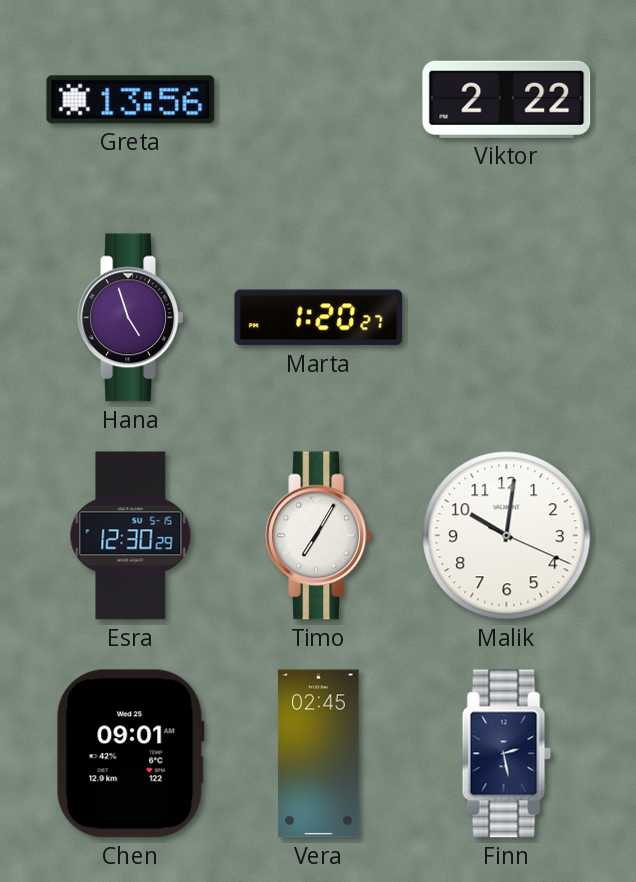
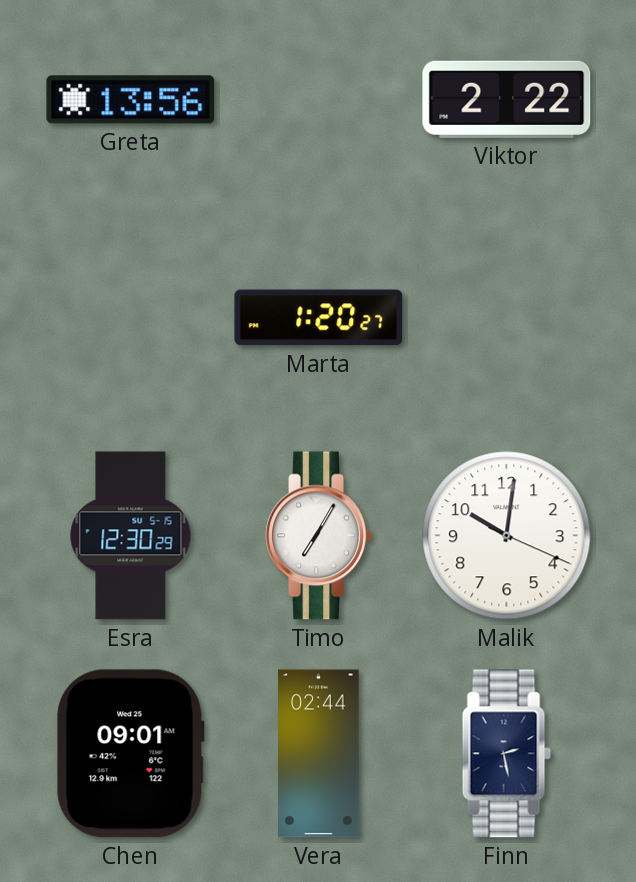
Hana: 4:57 -> none (131, 318)
Vera: 02:45 -> 02:44 (319, 754)
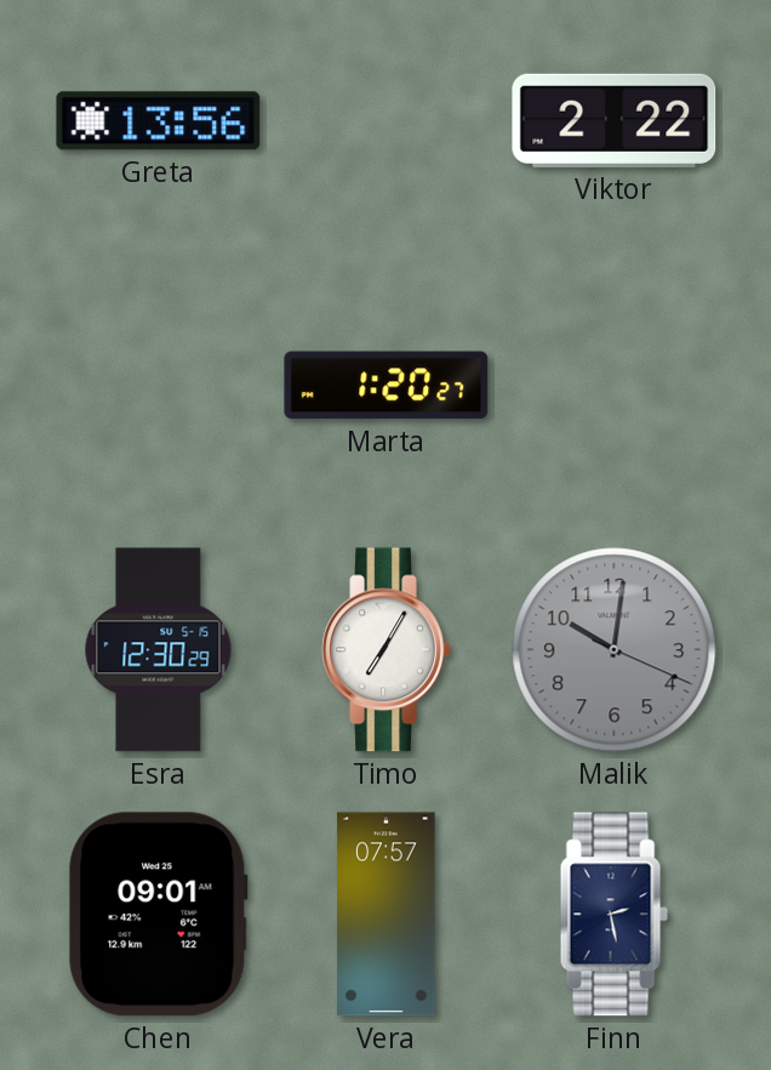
Malik dial: white -> grey (615, 650)
Vera: 02:44 -> 07:57 (387, 915)
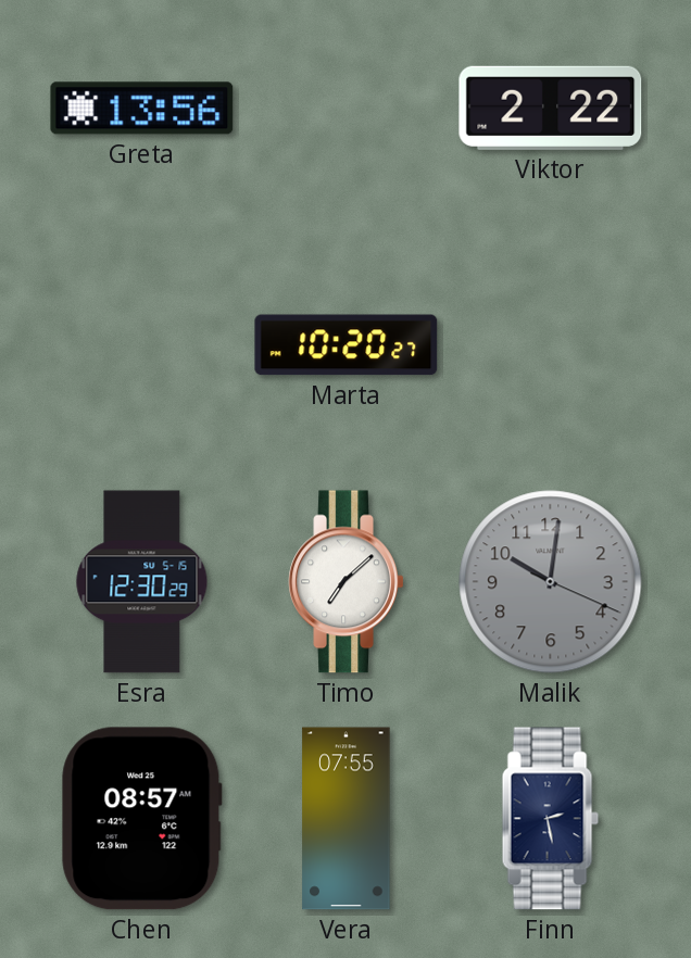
Marta: 1:20 -> 10:20 (347, 345)
Timo: 7:05 -> 7:08 (347, 582)
Chen: 09:01 -> 08:57 (142, 819)
Vera: 07:57 -> 07:55 (347, 819)
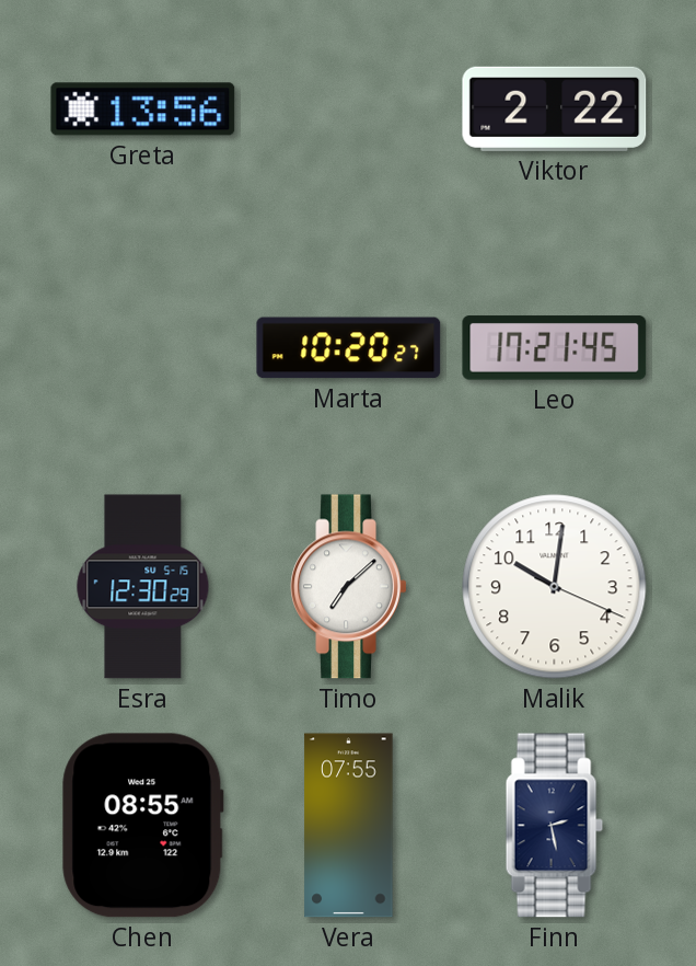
Leo: none -> 17:21 (555, 348)
Malik dial: grey -> white (555, 587)
Chen: 08:57 -> 08:55 (143, 826)
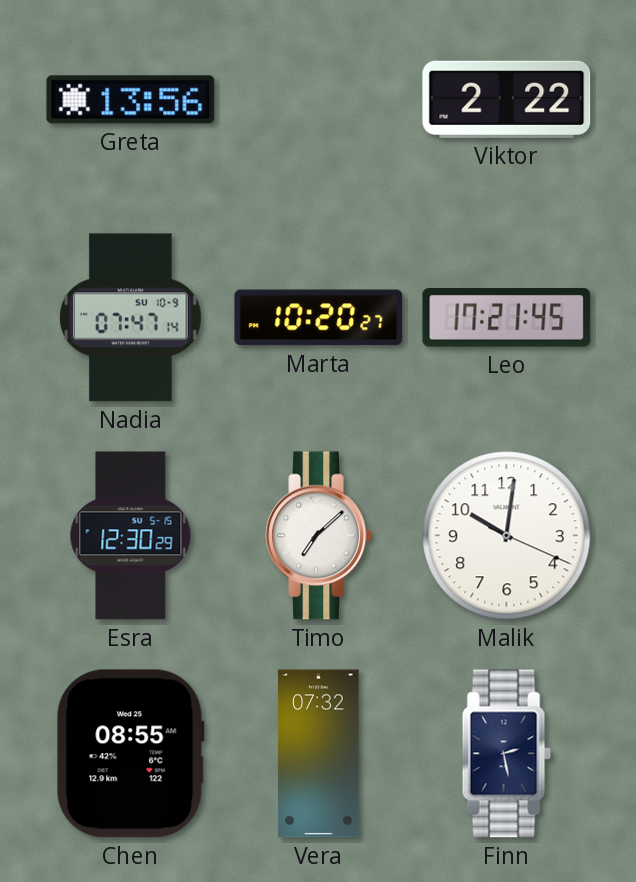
Nadia: none -> 07:47 (131, 318)
Vera: 07:55 -> 07:32 (319, 754)
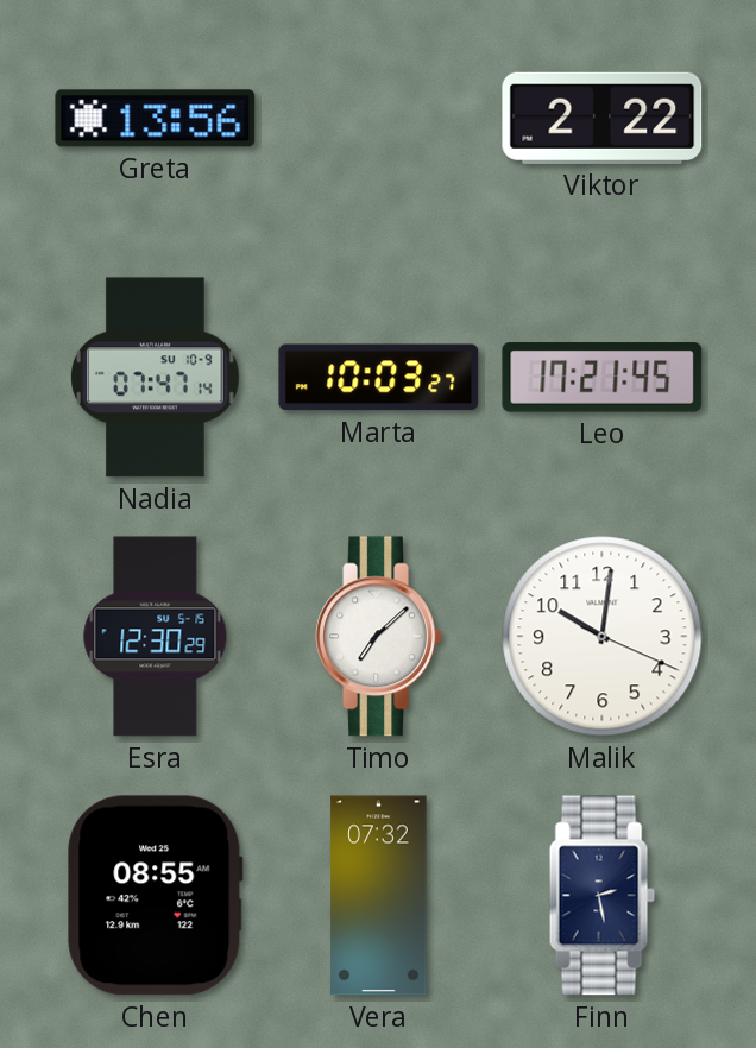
Marta: 10:20 -> 10:03 (379, 378)
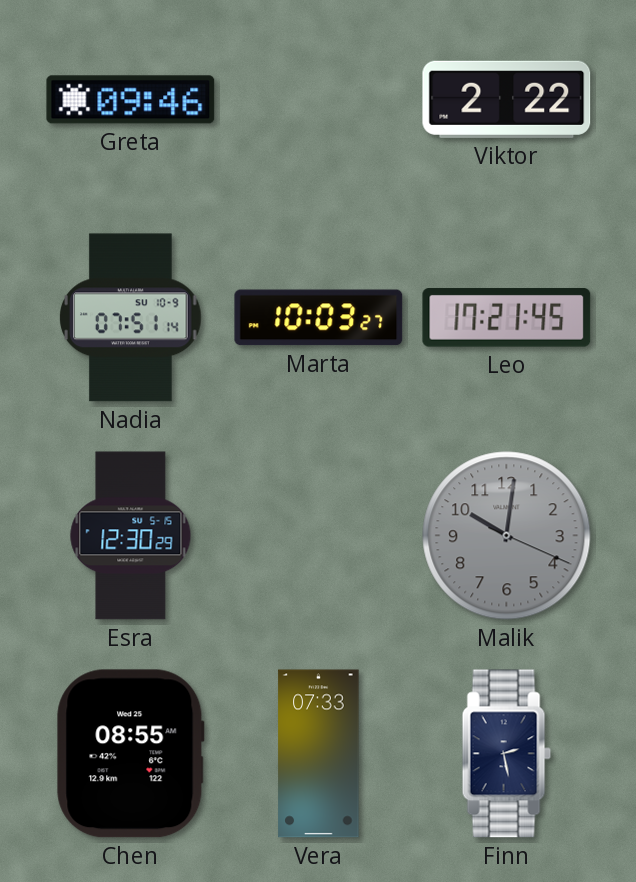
Greta: 13:56 -> 09:46 (131, 100)
Nadia: 07:47 -> 07:51 (131, 318)
Timo: 7:08 -> none (379, 637)
Malik dial: white -> grey (507, 536)
Vera: 07:32 -> 07:33 (319, 754)
